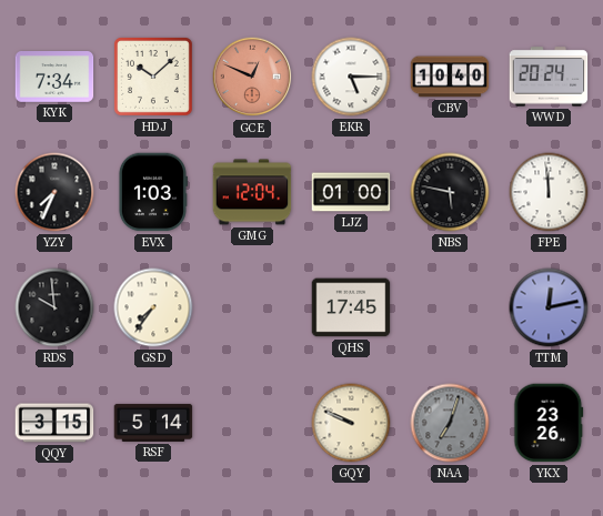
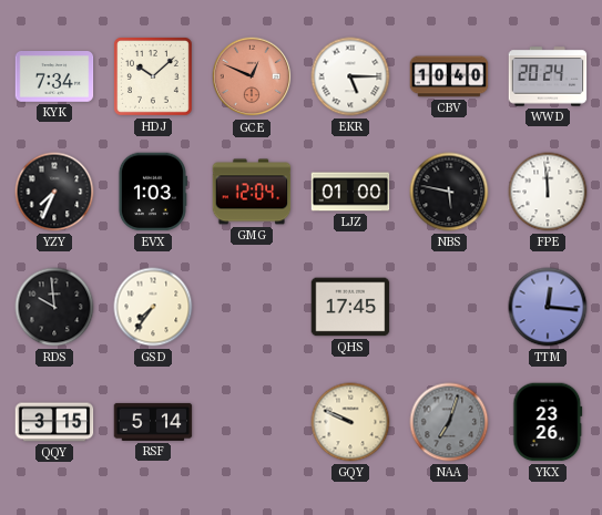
TTM: 12:13 -> 12:16 (548, 307)
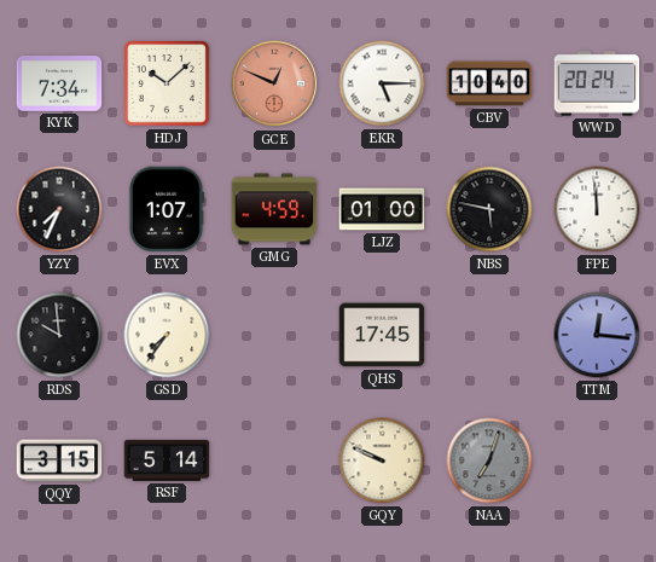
EVX: 1:03 -> 1:07 (166, 209)
GMG: 12:04 -> 4:59 (274, 209)
YKX: 23:26 -> none (548, 422)
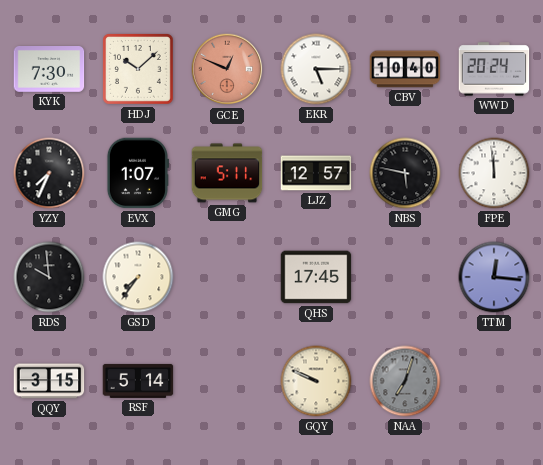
KYK: 7:34 -> 7:30 (49, 69)
GMG: 4:59 -> 5:11 (227, 173)
LJZ: 01:00 -> 12:57 (316, 173)
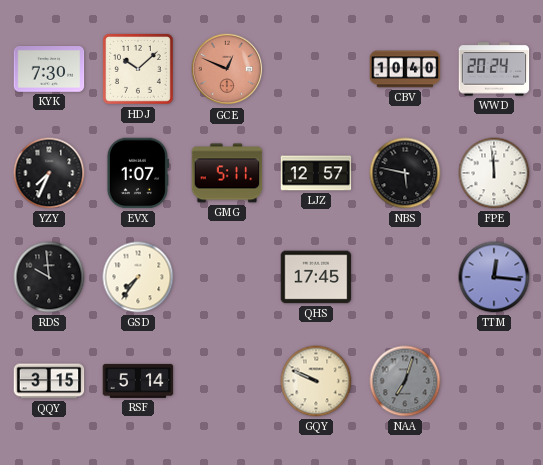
EKR: 5:15 -> none (316, 69)
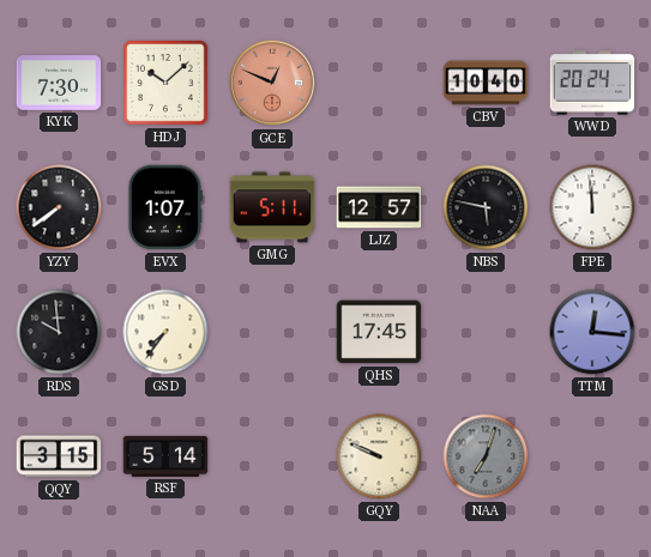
YZY: 7:34 -> 7:39 (59, 207)
